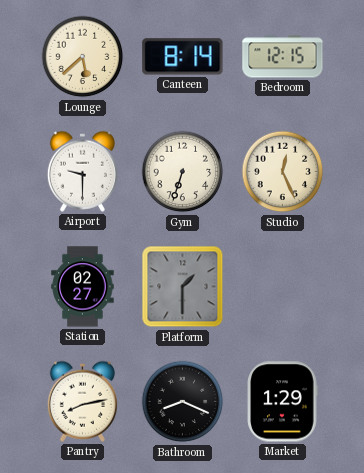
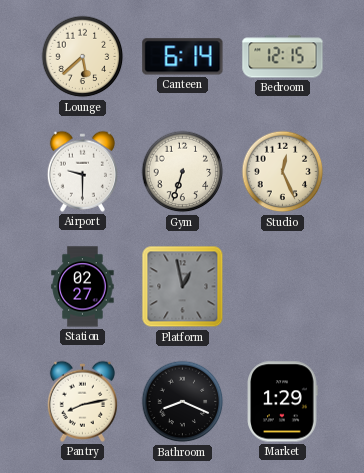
Canteen: 8:14 -> 6:14 (183, 57)
Platform: 1:30 -> 12:58 (183, 287)
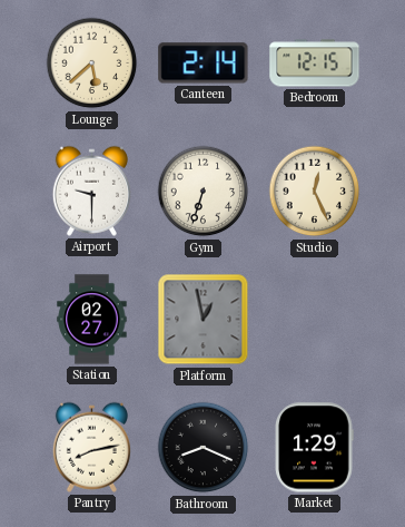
Canteen: 6:14 -> 2:14 (204, 64)
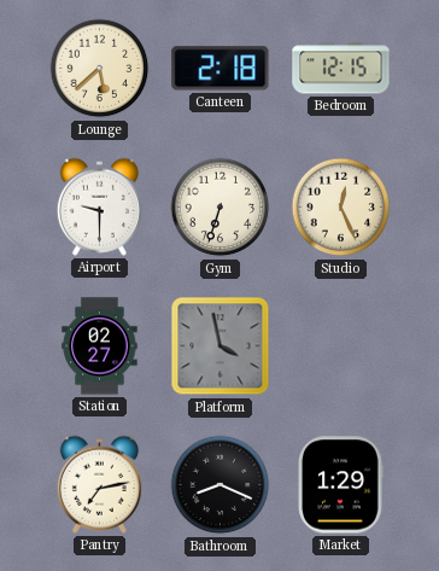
Canteen: 2:14 -> 2:18 (221, 69)
Platform: 12:58 -> 3:58 (221, 346)
Pantry: 8:13 -> 7:13 (99, 484)
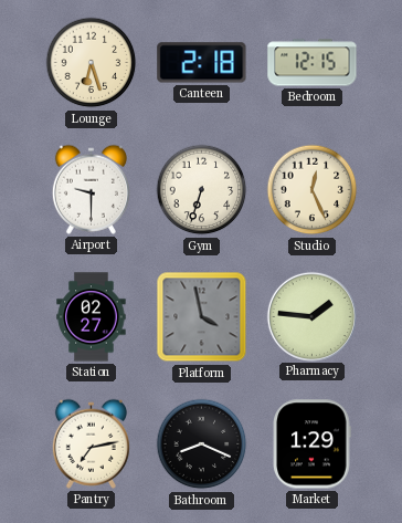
Lounge: 5:38 -> 6:27 (92, 63)
Pharmacy: none -> 1:46 (311, 316)
